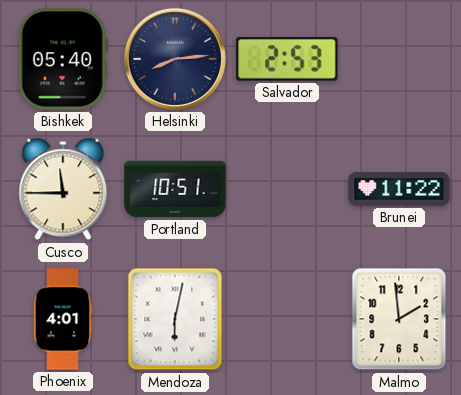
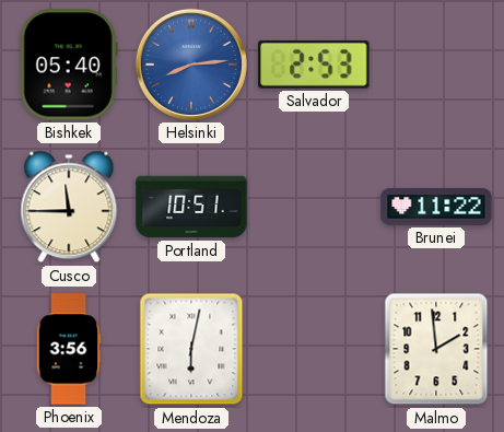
Helsinki dial: navy -> blue (191, 65)
Phoenix: 4:01 -> 3:56 (69, 349)
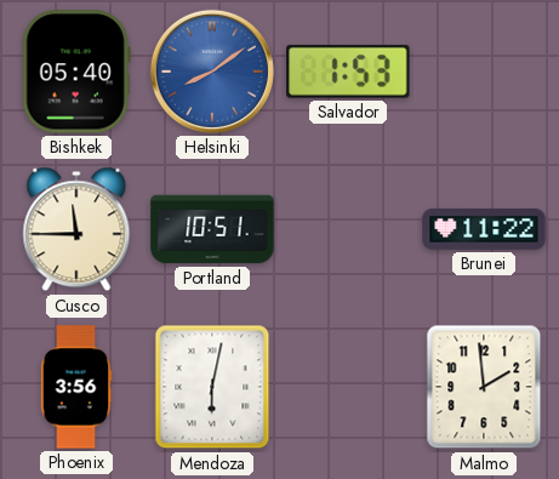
Helsinki: 8:14 -> 8:09 (212, 72)
Salvador: 2:53 -> 1:53 (348, 72)
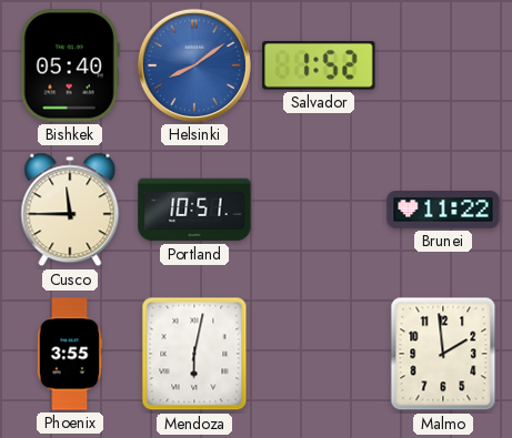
Salvador: 1:53 -> 1:52 (319, 65)
Phoenix: 3:56 -> 3:55 (70, 354)
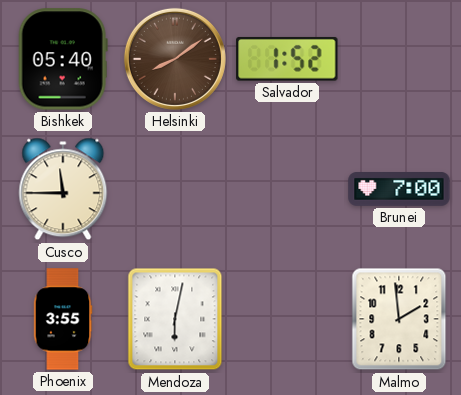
Helsinki dial: blue -> brown (175, 59)
Portland: 10:51 -> none (194, 210)
Brunei: 11:22 -> 7:00 (399, 190)
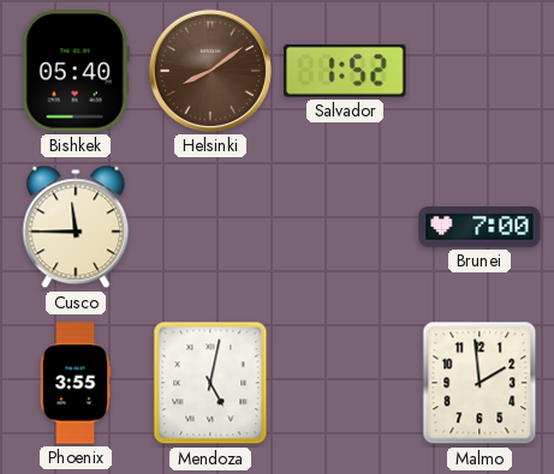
Mendoza: 6:02 -> 5:02 (210, 383)
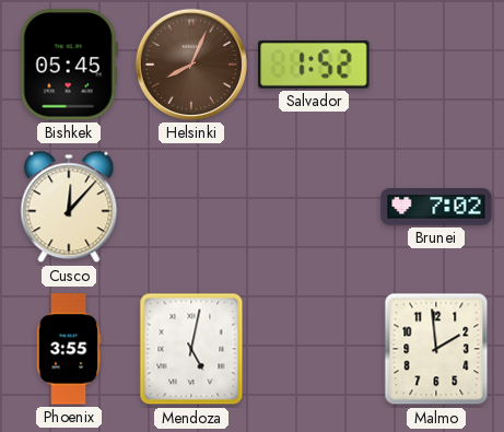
Bishkek: 05:40 -> 05:45 (69, 65)
Helsinki: 8:09 -> 8:04 (191, 65)
Cusco: 11:45 -> 12:07 (69, 207)
Brunei: 7:00 -> 7:02 (436, 208)
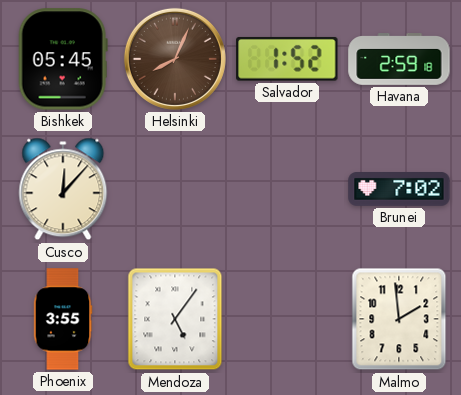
Havana: none -> 2:59 (399, 60)
Mendoza: 5:02 -> 5:06 (175, 319)
